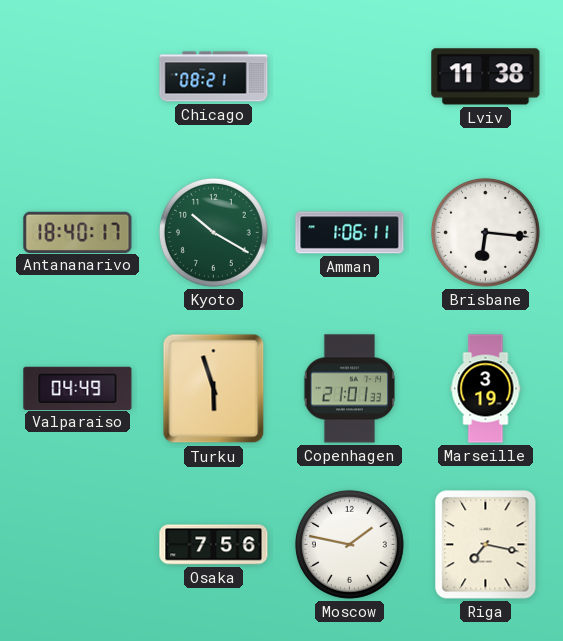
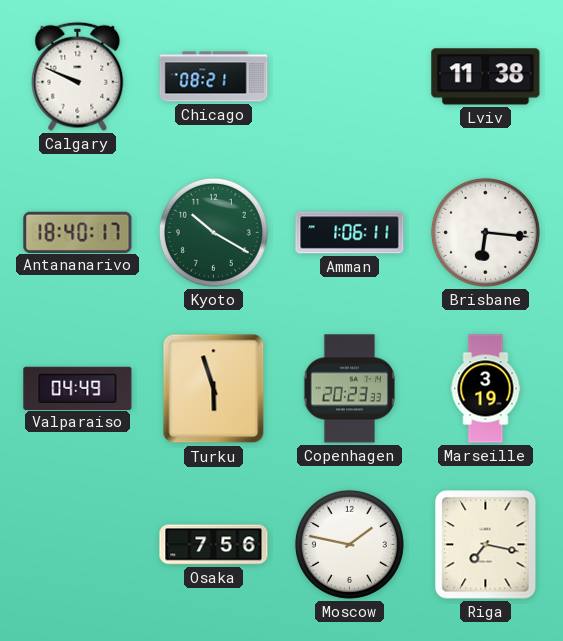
Calgary: none -> 9:49 (78, 76)
Copenhagen: 21:01 -> 20:23 (350, 389)
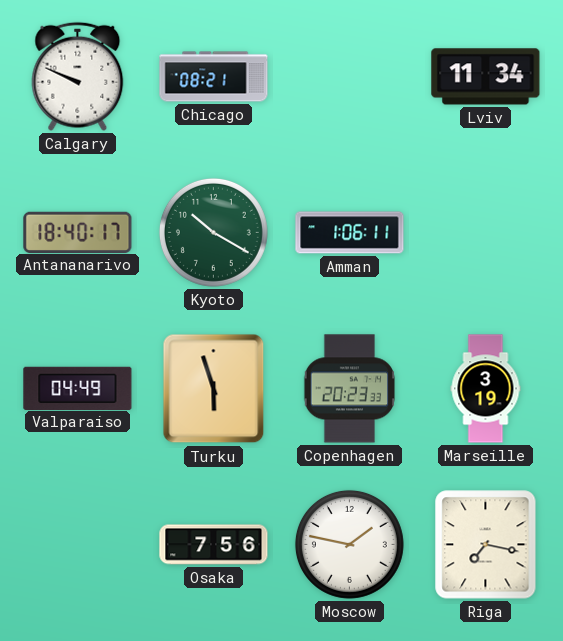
Lviv: 11:38 -> 11:34 (486, 77)
Brisbane: 6:16 -> none (485, 232)
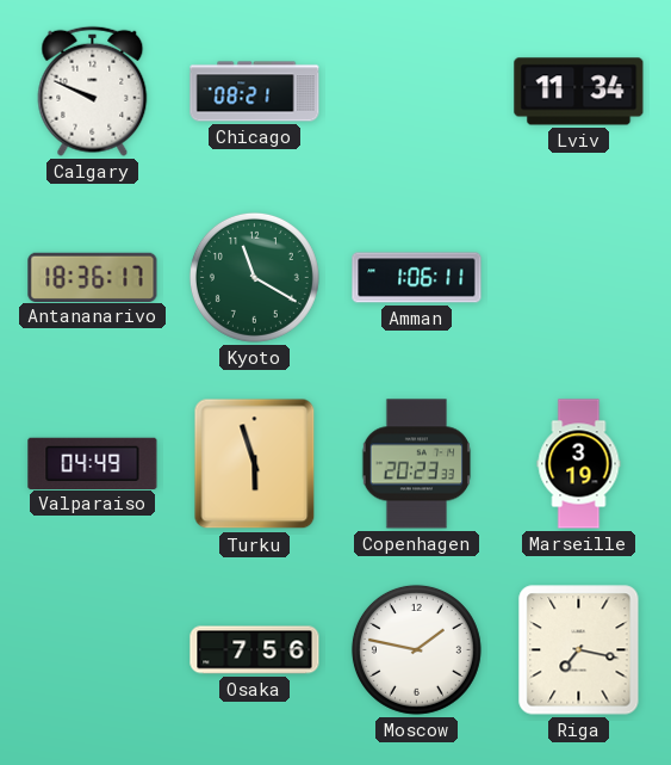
Antananarivo: 18:40 -> 18:36 (93, 277)
Kyoto: 10:20 -> 11:20 (254, 277)
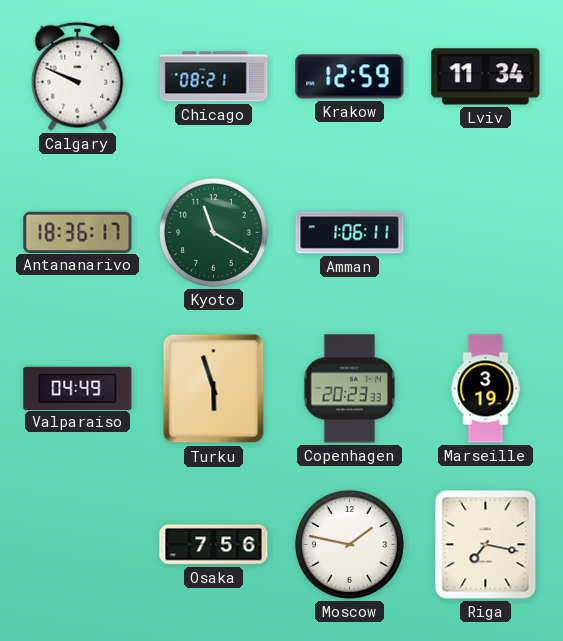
Krakow: none -> 12:59 (350, 77)
